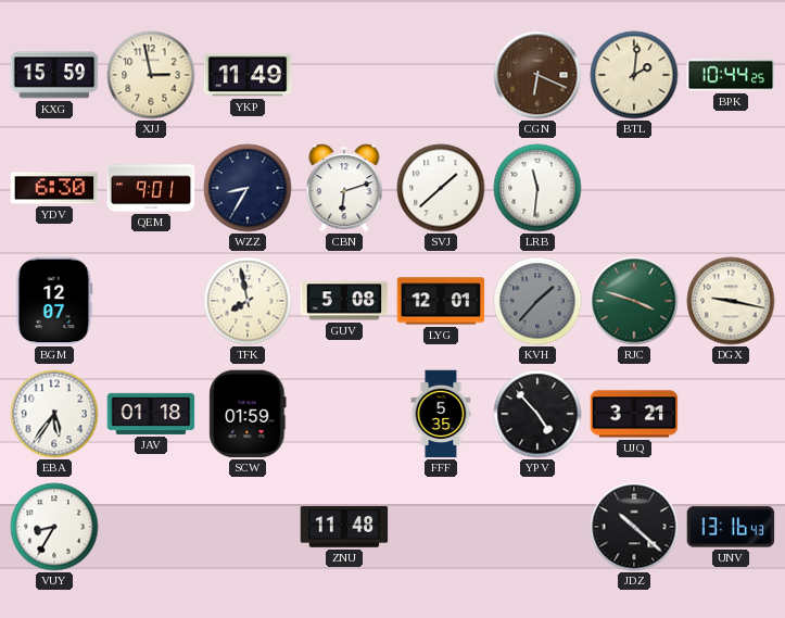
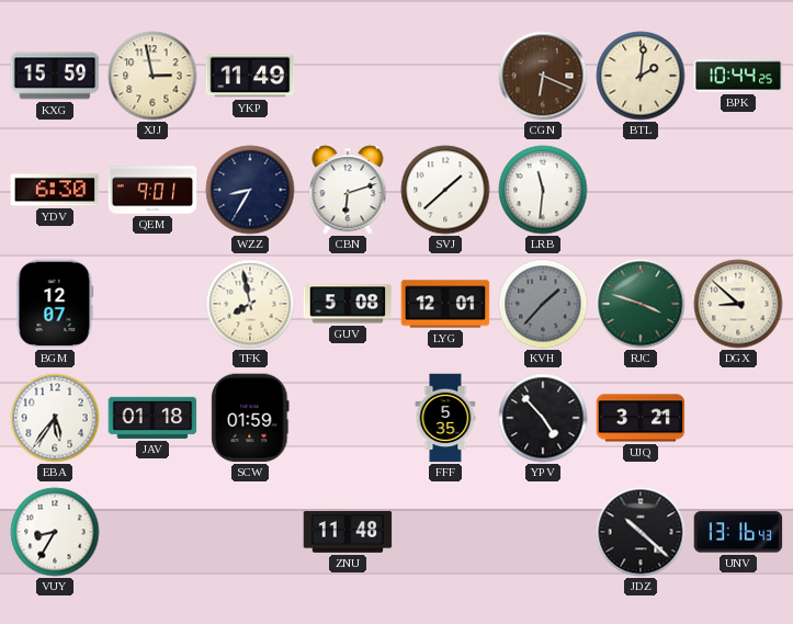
DGX: 9:17 -> 8:52 (738, 304)
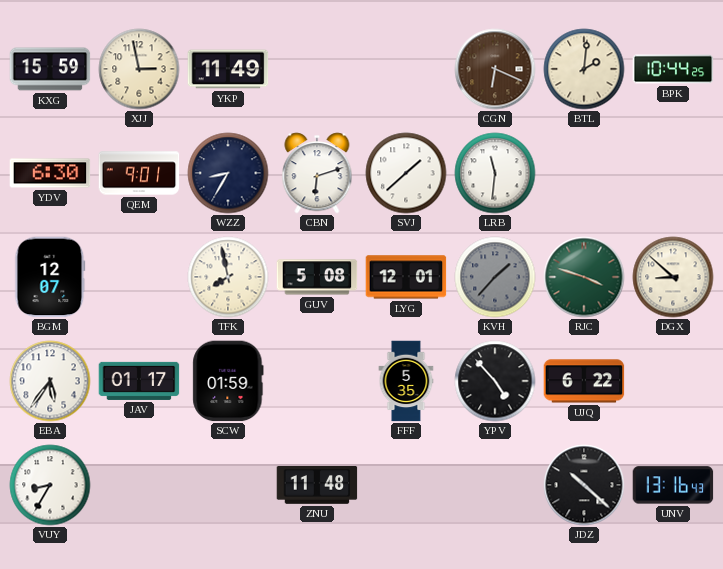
JAV: 01:18 -> 01:17 (139, 381)
UJQ: 3:21 -> 6:22 (584, 381)
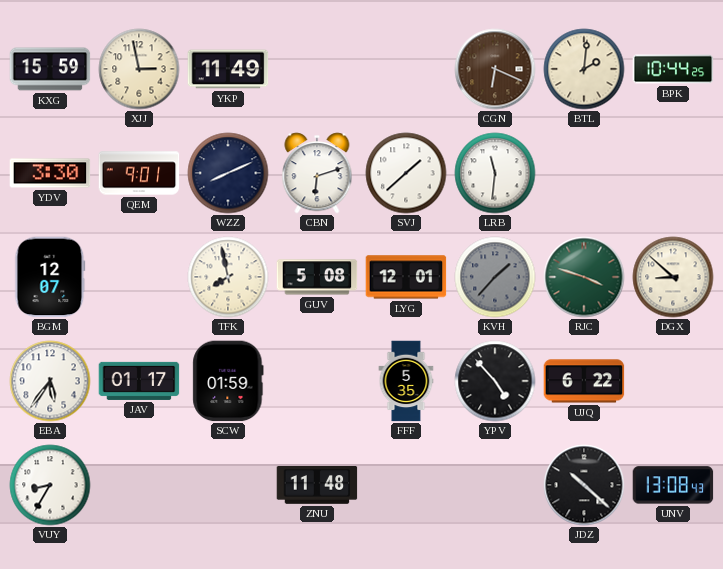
YDV: 6:30 -> 3:30 (50, 173)
WZZ: 8:35 -> 8:11 (228, 173)
UNV: 13:16 -> 13:08 (673, 485)
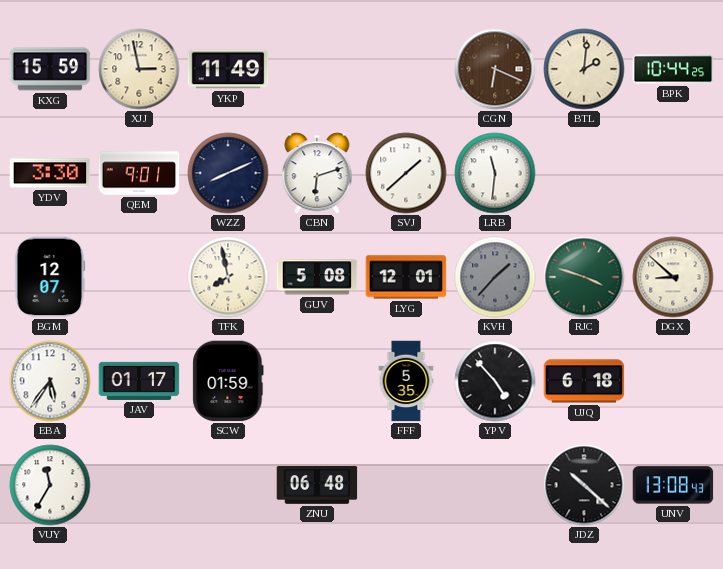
UJQ: 6:22 -> 6:18 (584, 381)
VUY: 8:35 -> 11:35 (50, 485)
ZNU: 11:48 -> 06:48 (317, 486)
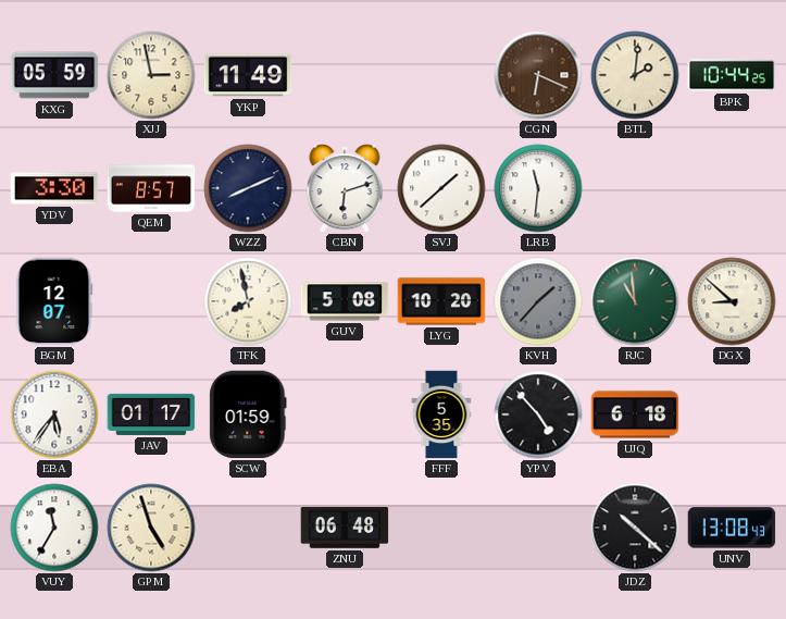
KXG: 15:59 -> 05:59 (54, 75)
QEM: 9:01 -> 8:57 (151, 188)
LYG: 12:01 -> 10:20 (441, 301)
RJC: 3:48 -> 10:59 (635, 301)
GPM: none -> 4:57 (151, 528)
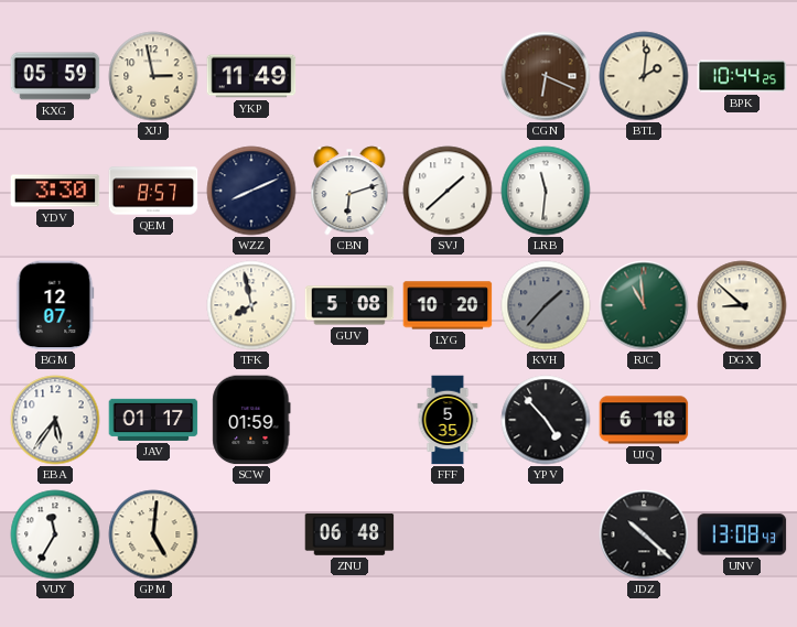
GPM: 4:57 -> 5:01 (153, 534)
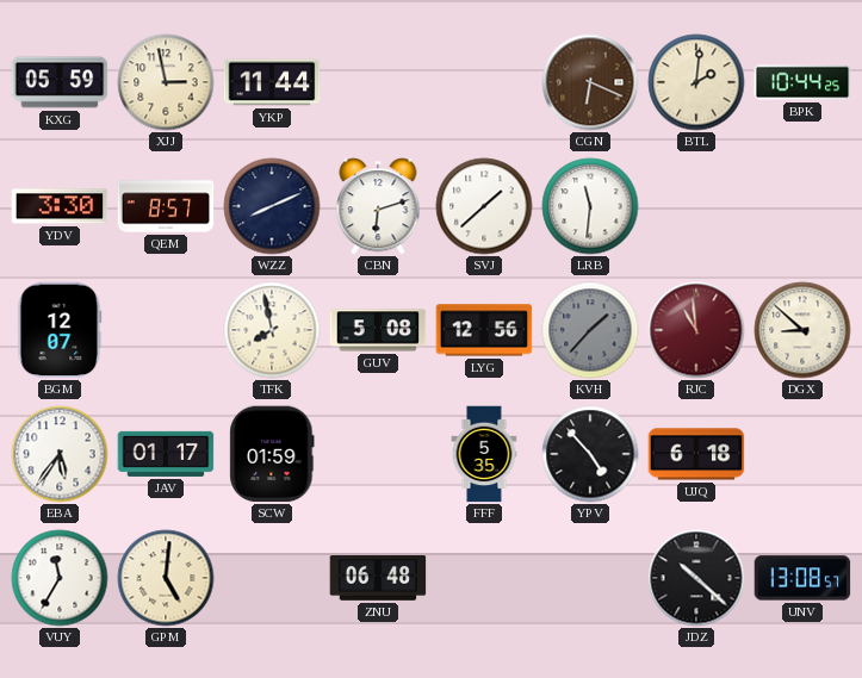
YKP: 11:49 -> 11:44 (272, 82)
LYG: 10:20 -> 12:56 (484, 330)
RJC dial: green -> burgundy (696, 330)
UNV: 13:08:43 -> 13:08:57 (802, 578)
